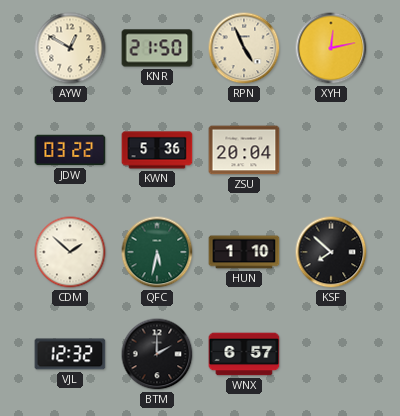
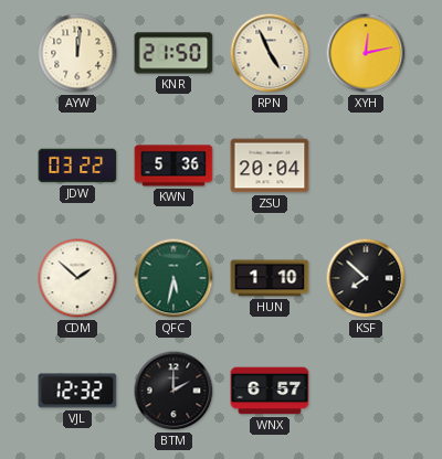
AYW: 12:50 -> 12:01 (77, 53)
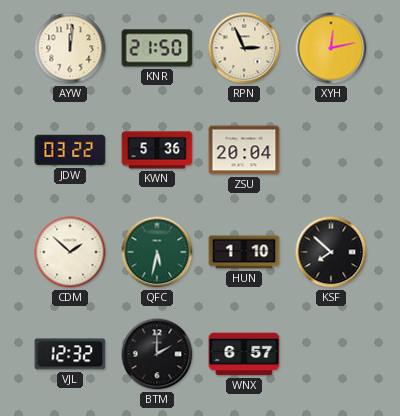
RPN: 4:56 -> 2:56 (244, 48)
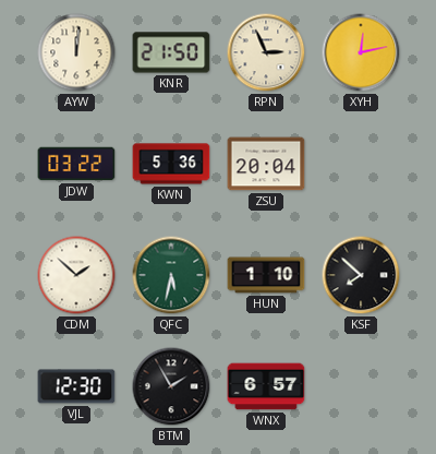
VJL: 12:32 -> 12:30 (76, 386)
BTM: 2:00 -> 1:55 (171, 386)
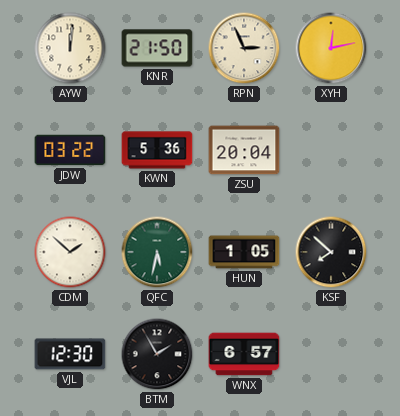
HUN: 1:10 -> 1:05 (244, 252)
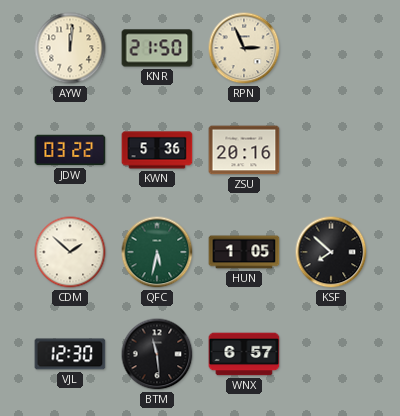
XYH: 12:13 -> none (331, 48)
ZSU: 20:04 -> 20:16 (244, 150)
BTM: 1:55 -> 11:29 (157, 354)
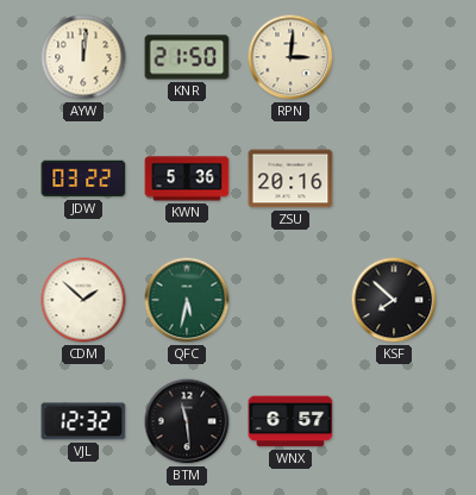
RPN: 2:56 -> 3:01 (290, 57)
HUN: 1:05 -> none (244, 252)
VJL: 12:30 -> 12:32 (83, 421)
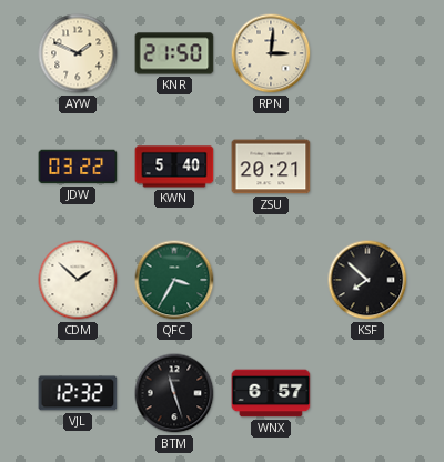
AYW: 12:01 -> 1:49 (78, 53)
KWN: 5:36 -> 5:40 (174, 167)
ZSU: 20:16 -> 20:21 (271, 167)
QFC: 5:32 -> 3:35 (174, 280)
BTM: 11:29 -> 11:27 (174, 393)
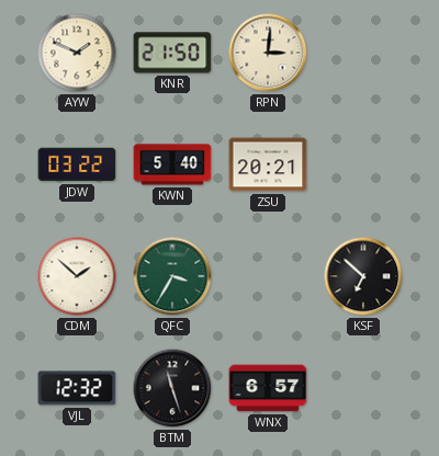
KSF: 7:52 -> 6:52 (363, 276)
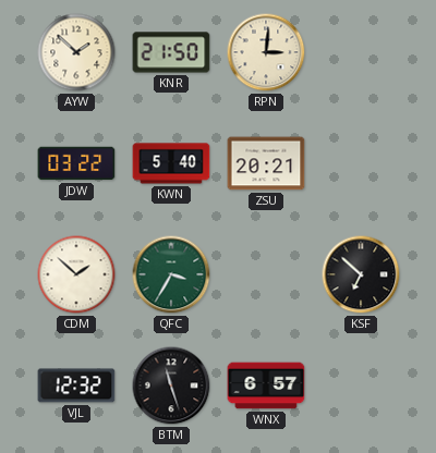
AYW: 1:49 -> 1:52 (76, 52)
